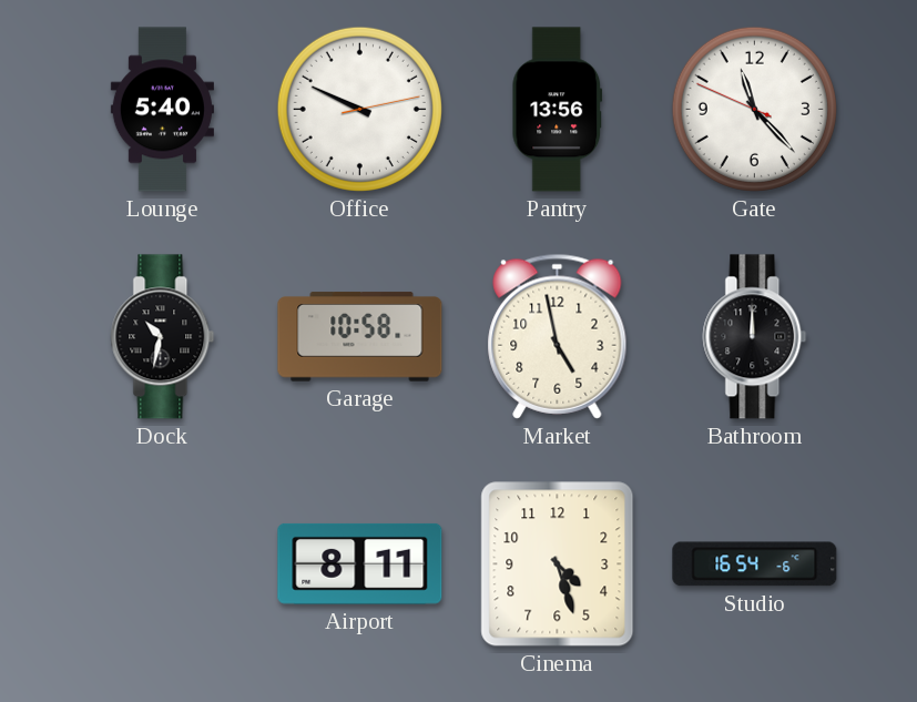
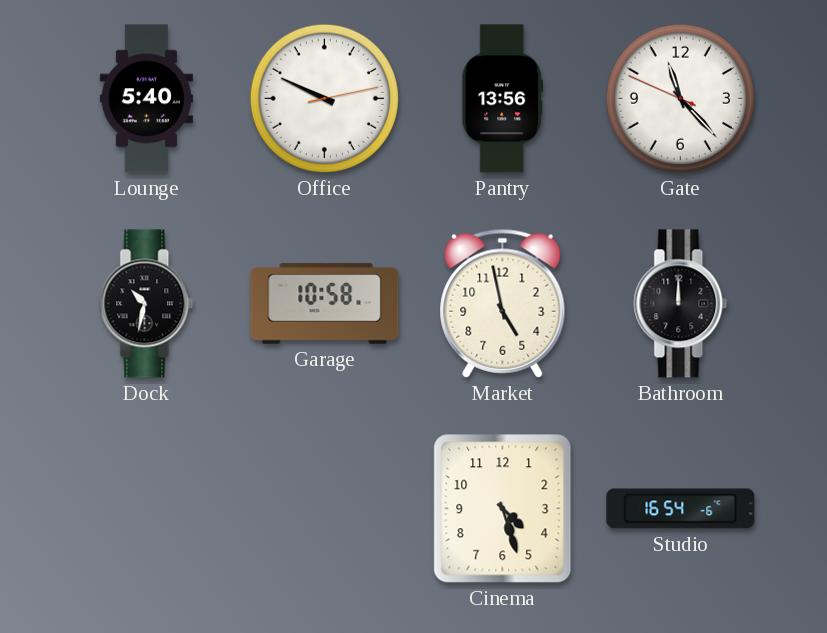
Airport: 8:11 -> none (360, 563)
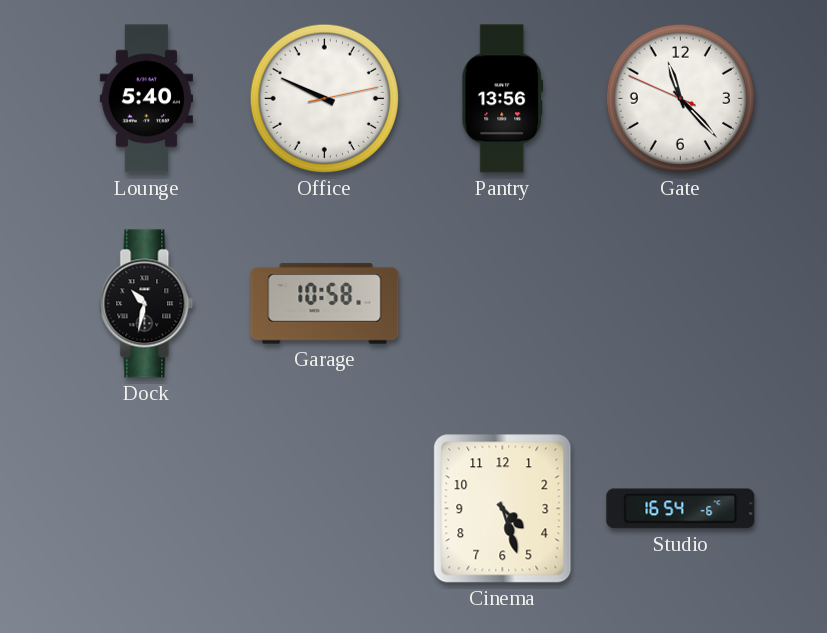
Market: 4:58 -> none (503, 303)
Bathroom: 12:00 -> none (681, 304)
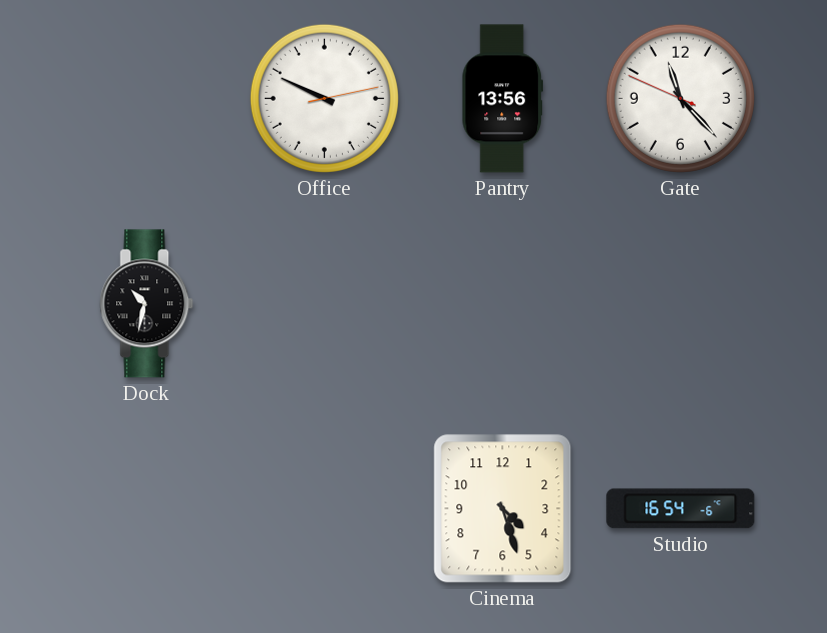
Lounge: 5:40 -> none (146, 99)
Garage: 10:58 -> none (325, 304)
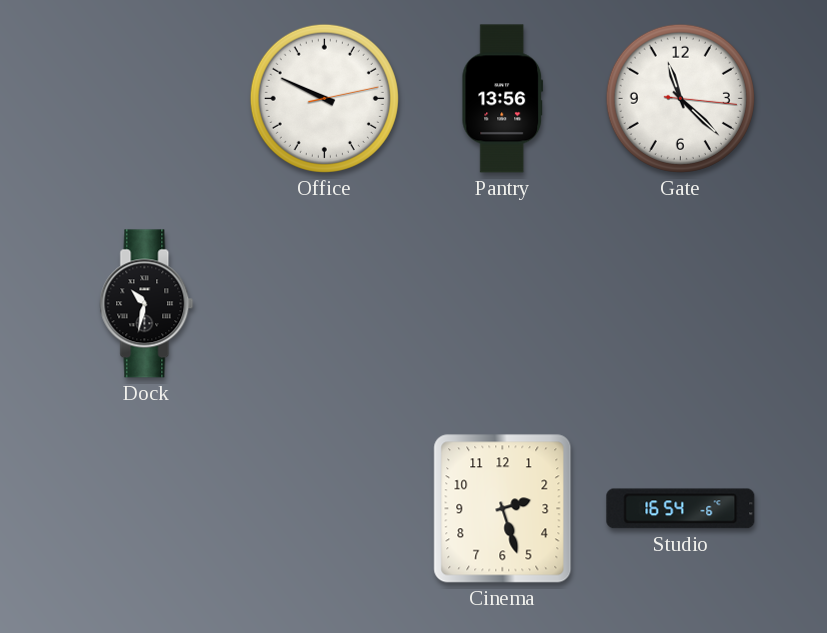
Gate: 11:22:49 -> 11:22:16 (680, 98)
Cinema: 4:27 -> 2:27 (503, 509)
